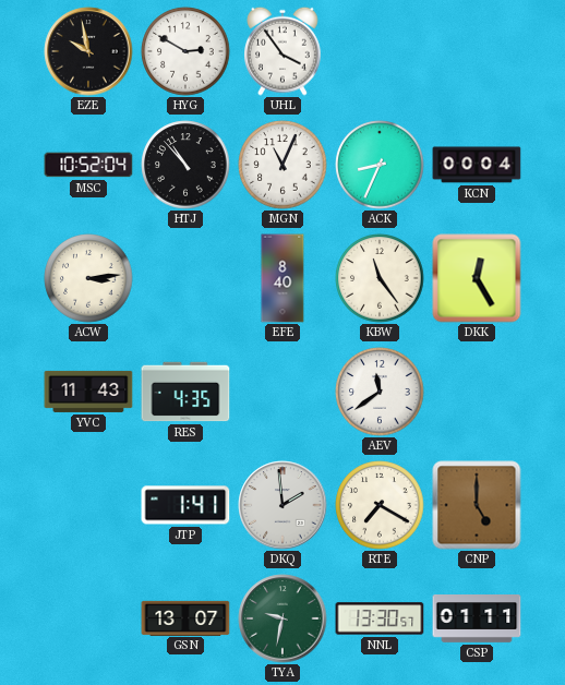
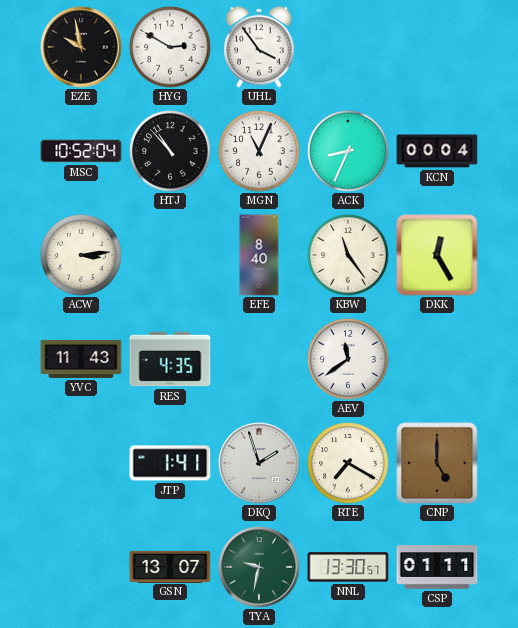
DKQ: 1:59 -> 1:57 (259, 463)
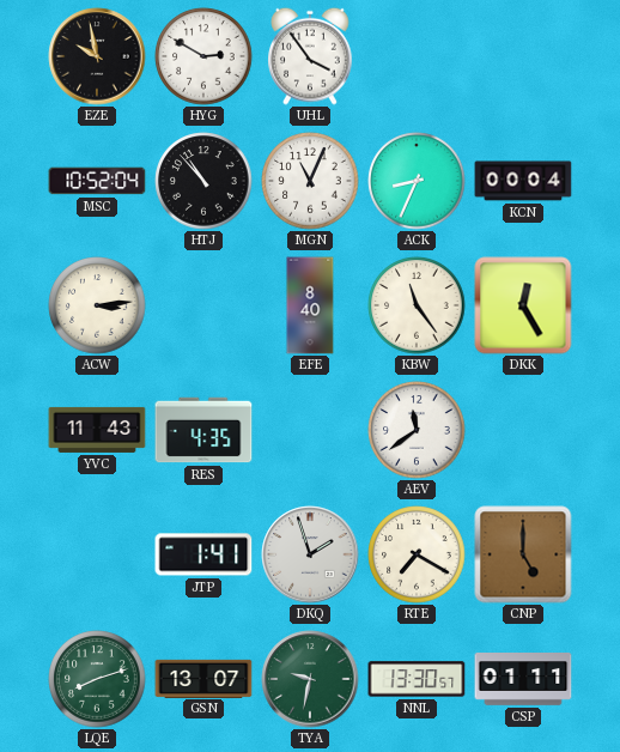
LQE: none -> 8:12 (97, 679)
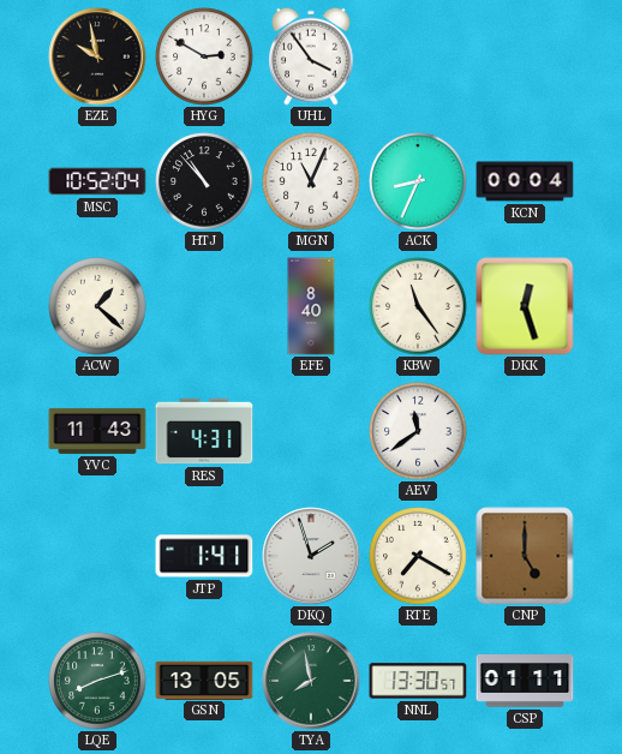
ACW: 3:14 -> 1:22 (97, 306)
DKK: 12:25 -> 12:27 (525, 306)
RES: 4:35 -> 4:31 (204, 431)
GSN: 13:07 -> 13:05 (204, 680)
TYA: 9:32 -> 7:58 (311, 681)
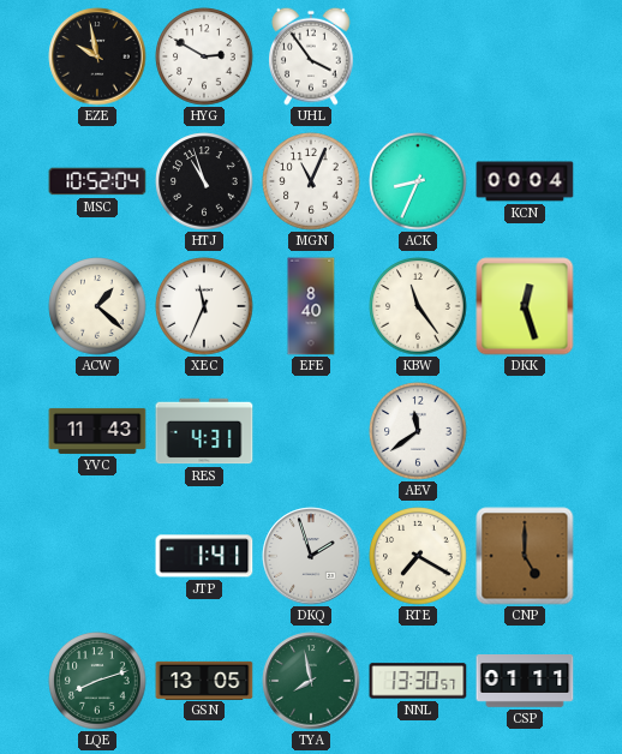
HTJ: 10:53 -> 10:57 (204, 181)
XEC: none -> 11:34 (204, 306)
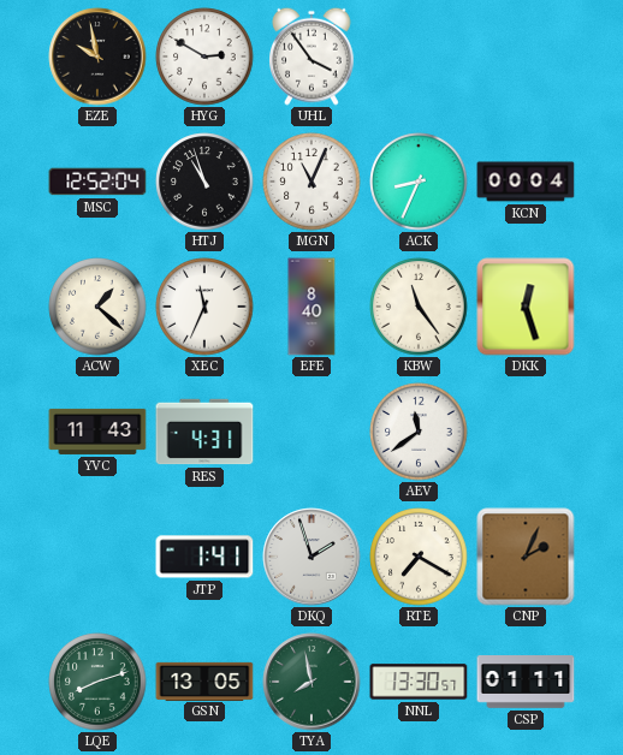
MSC: 10:52 -> 12:52 (97, 182)
CNP: 5:00 -> 2:04 (526, 557)
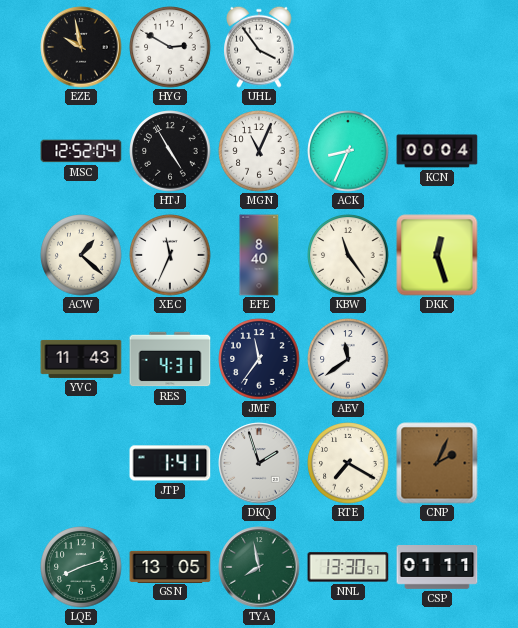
HTJ: 10:57 -> 4:55 (170, 151)
JMF: none -> 11:36 (259, 359)
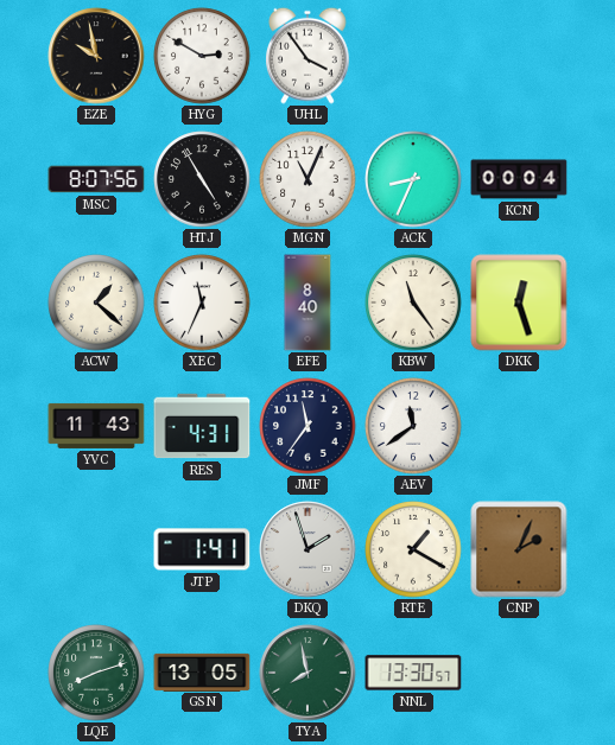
MSC: 12:52 -> 8:07 (96, 179)
RTE: 7:20 -> 1:20 (413, 549)
CSP: 01:11 -> none (437, 568)
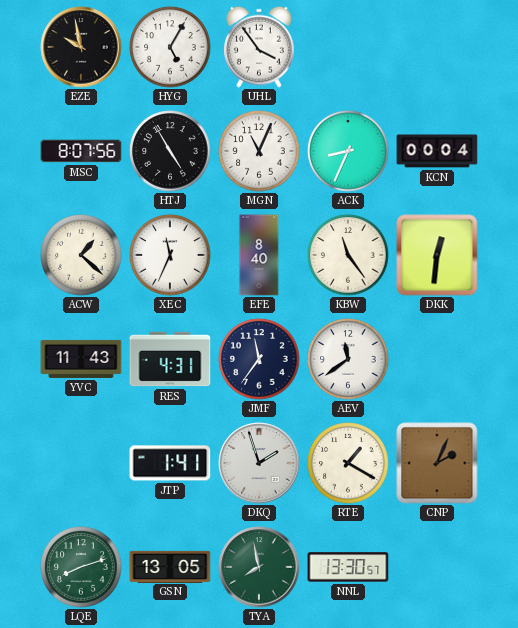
HYG: 2:50 -> 5:05 (170, 47)
DKK: 12:27 -> 12:31 (437, 255)
